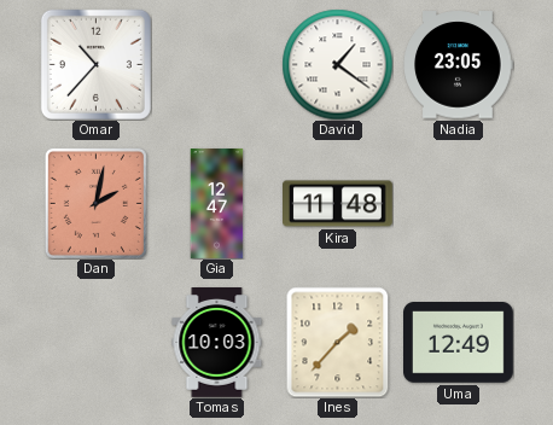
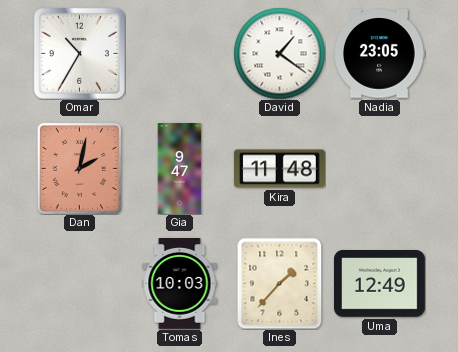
Omar: 10:37 -> 10:35 (79, 53)
Gia: 12:47 -> 9:47 (180, 169)
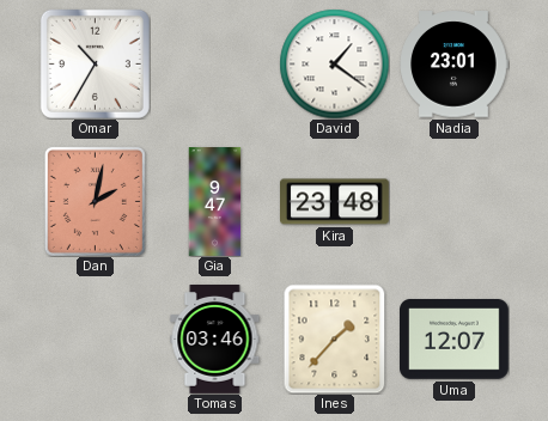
Nadia: 23:05 -> 23:01 (453, 65)
Kira: 11:48 -> 23:48 (335, 202)
Tomas: 10:03 -> 03:46 (215, 340)
Uma: 12:49 -> 12:07 (455, 340)
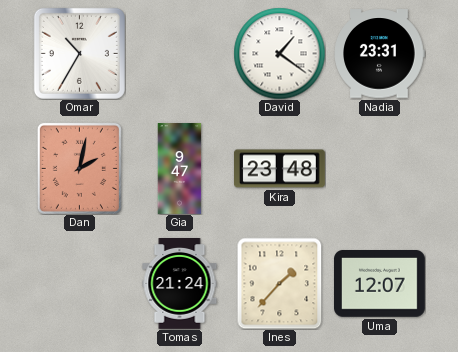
Nadia: 23:01 -> 23:31 (379, 54)
Tomas: 03:46 -> 21:24 (180, 284)
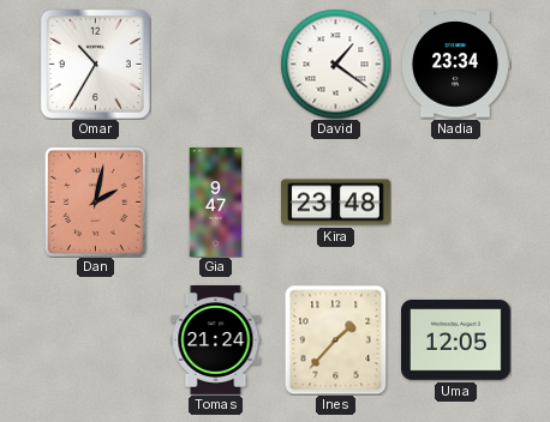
Nadia: 23:31 -> 23:34 (455, 65)
Uma: 12:07 -> 12:05 (456, 340)
